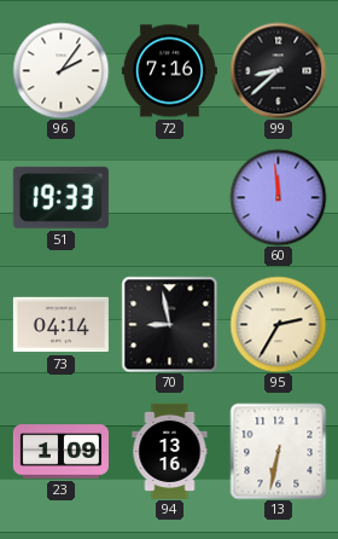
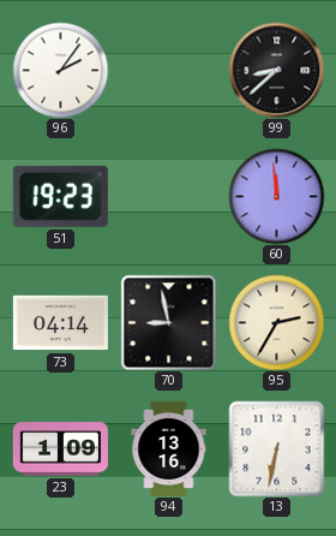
72: 7:16 -> none (169, 71)
51: 19:33 -> 19:23 (60, 196)
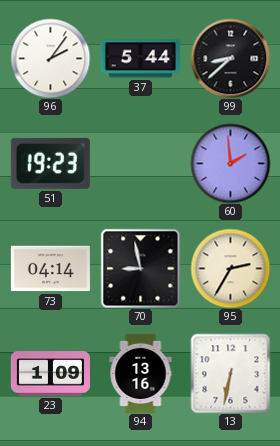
37: none -> 5:44 (140, 59)
60: 11:59 -> 1:59 (230, 163)
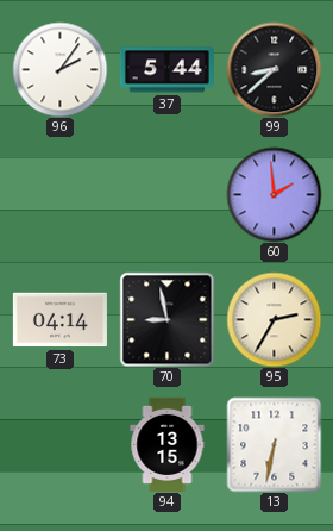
51: 19:23 -> none (50, 163)
23: 1:09 -> none (50, 374)
94: 13:16 -> 13:15 (168, 444)
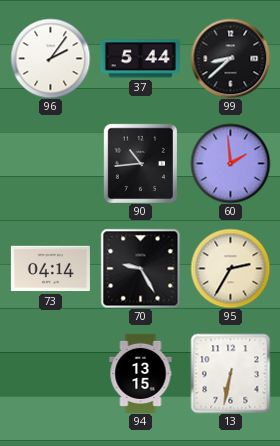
90: none -> 10:44 (140, 163)
70: 8:58 -> 9:25 (140, 268)
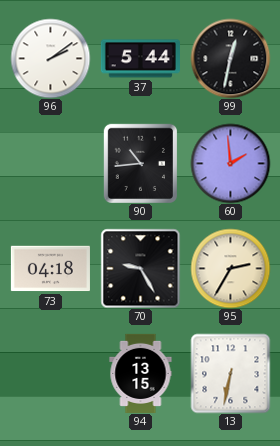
96: 2:06 -> 2:09 (50, 58)
99: 8:38 -> 12:32 (230, 58)
73: 04:14 -> 04:18 (50, 269)
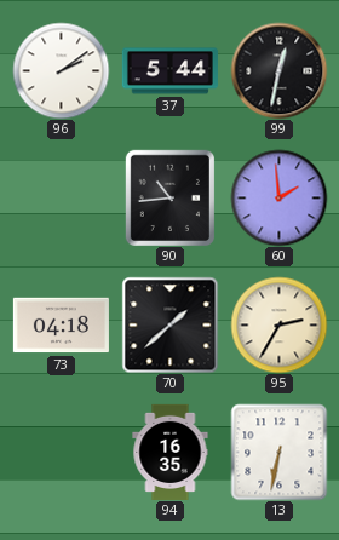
70: 9:25 -> 1:38 (169, 324)
94: 13:15 -> 16:35 (171, 452)
